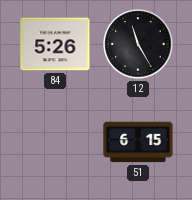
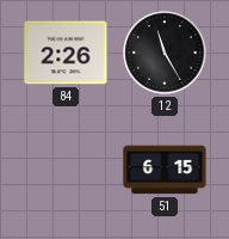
84: 5:26 -> 2:26 (66, 53)
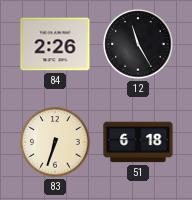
83: none -> 6:33 (55, 142)
51: 6:15 -> 6:18 (138, 142)
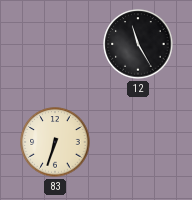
84: 2:26 -> none (55, 44)
51: 6:18 -> none (138, 142)
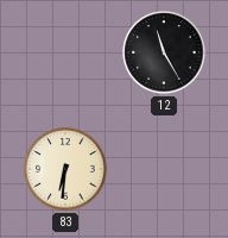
83: 6:33 -> 6:31 (65, 169)
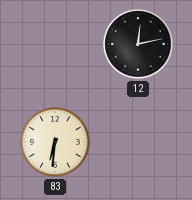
12: 11:25 -> 12:13 (138, 44)
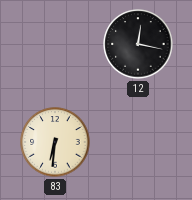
12: 12:13 -> 12:17 (138, 44)
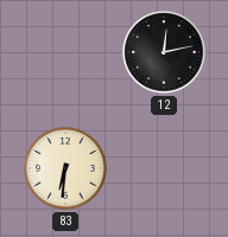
12: 12:17 -> 12:13 (164, 52)
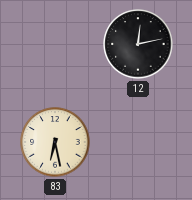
83: 6:31 -> 6:28 (55, 142)
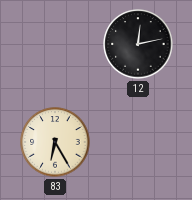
83: 6:28 -> 6:25 (55, 142)
